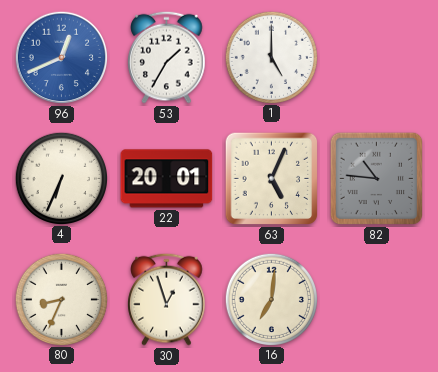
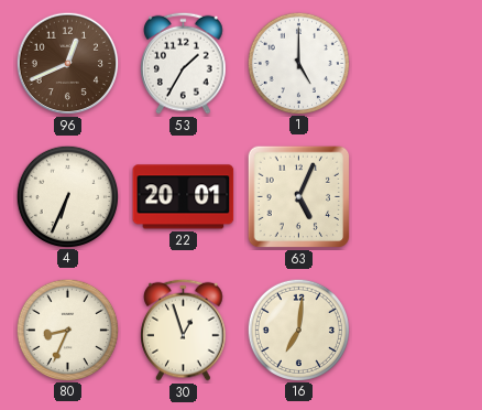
96 dial: blue -> brown (68, 64)
82: 10:46 -> none (377, 179)
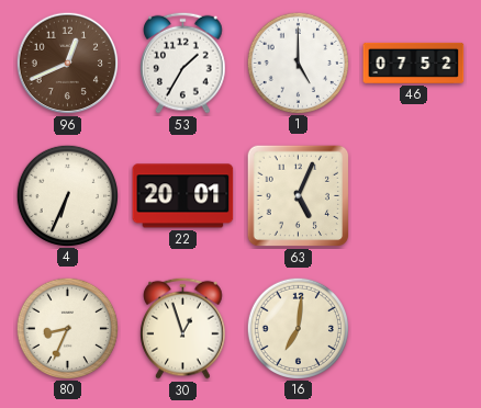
46: none -> 07:52 (414, 63)
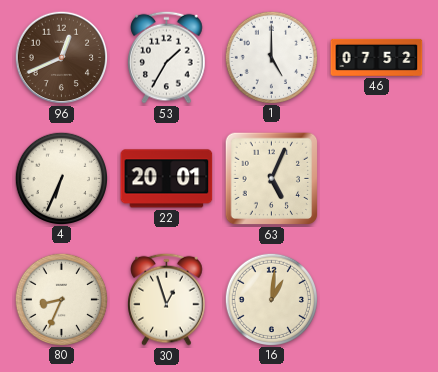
16: 7:01 -> 1:01 (271, 299)
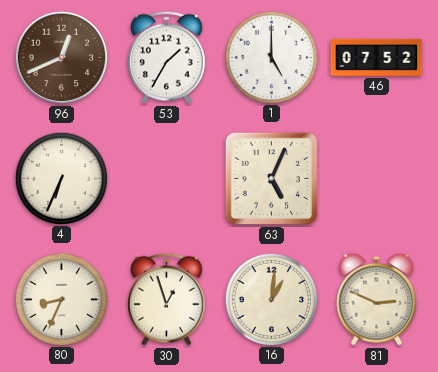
22: 20:01 -> none (167, 179)
81: none -> 2:49 (377, 299)
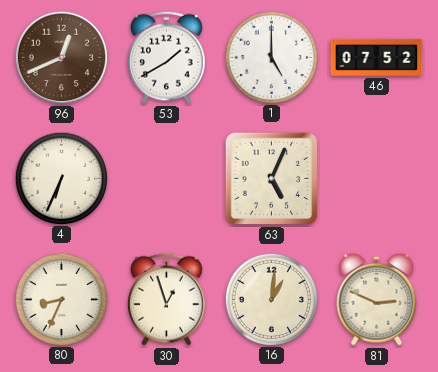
53: 1:35 -> 1:40 (167, 57)
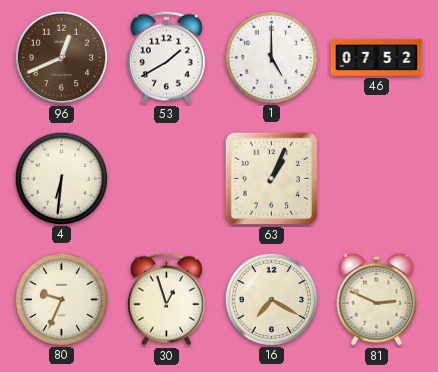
4: 6:34 -> 6:31 (61, 178)
63: 5:04 -> 1:04 (272, 179)
80: 8:34 -> 9:34 (61, 299)
16: 1:01 -> 7:20 (271, 299)
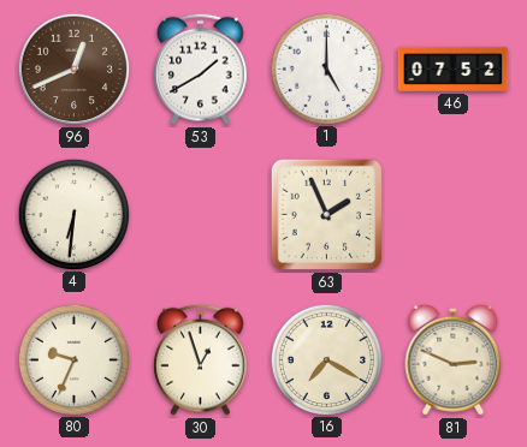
63: 1:04 -> 1:56 (327, 215)
